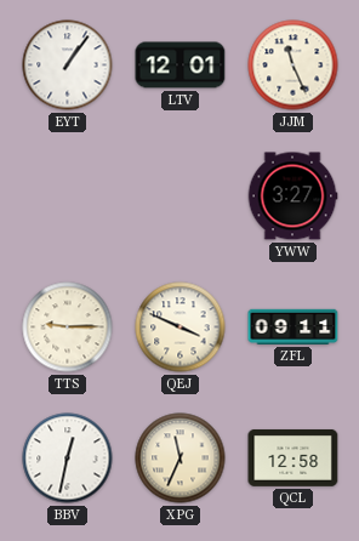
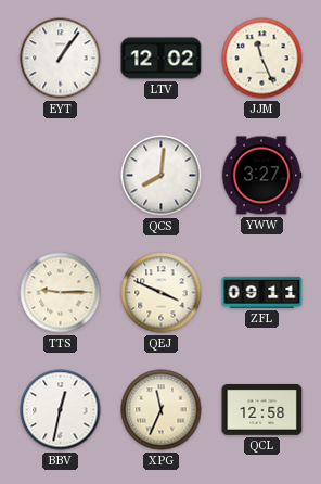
LTV: 12:01 -> 12:02 (162, 59)
QCS: none -> 8:01 (162, 176)
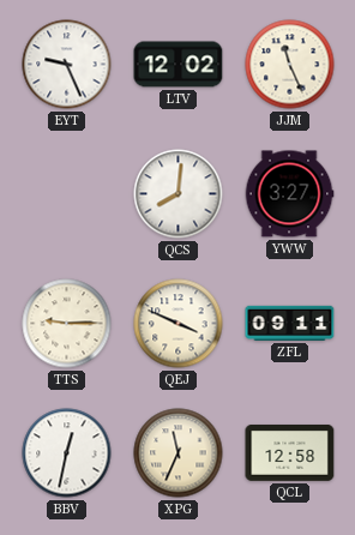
EYT: 1:06 -> 9:26 (67, 65)
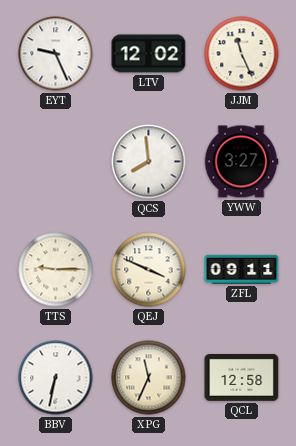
QCS: 8:01 -> 7:59 (149, 162)
BBV: 12:32 -> 6:32 (56, 378)
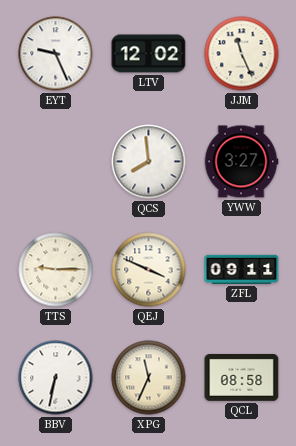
QCL: 12:58 -> 08:58 (242, 377)
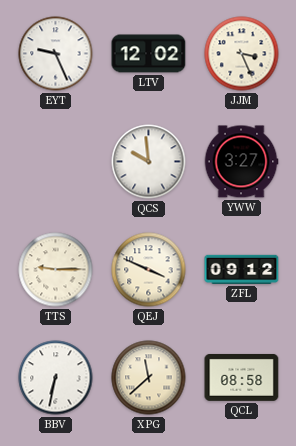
JJM: 11:26 -> 3:26 (242, 54)
QCS: 7:59 -> 9:59 (149, 162)
ZFL: 09:11 -> 09:12 (242, 269)
XPG: 11:34 -> 11:38 (149, 378)
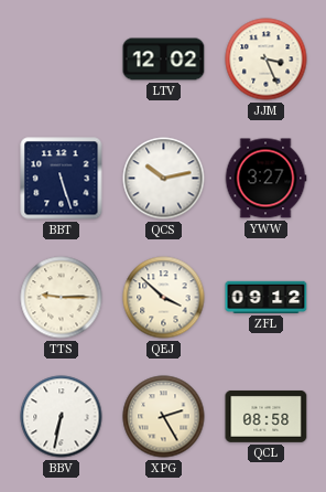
EYT: 9:26 -> none (56, 54)
BBT: none -> 5:27 (62, 179)
QCS: 9:59 -> 10:13 (164, 179)
QEJ: 3:49 -> 3:52 (164, 298)
XPG: 11:38 -> 2:25 (164, 417)
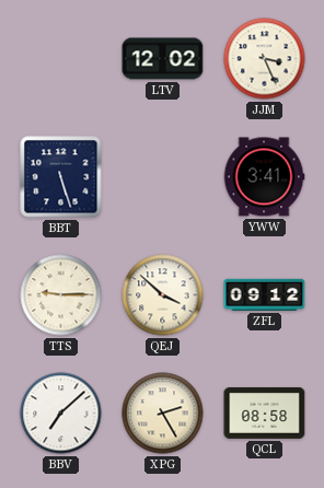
QCS: 10:13 -> none (164, 179)
YWW: 3:27 -> 3:41 (264, 177)
BBV: 6:32 -> 7:08 (61, 414)
